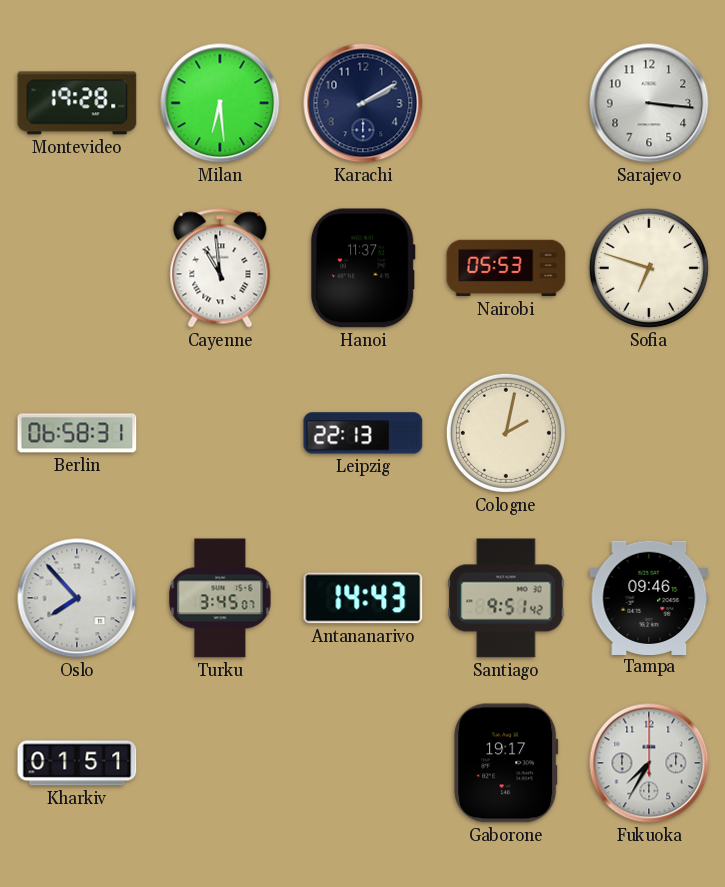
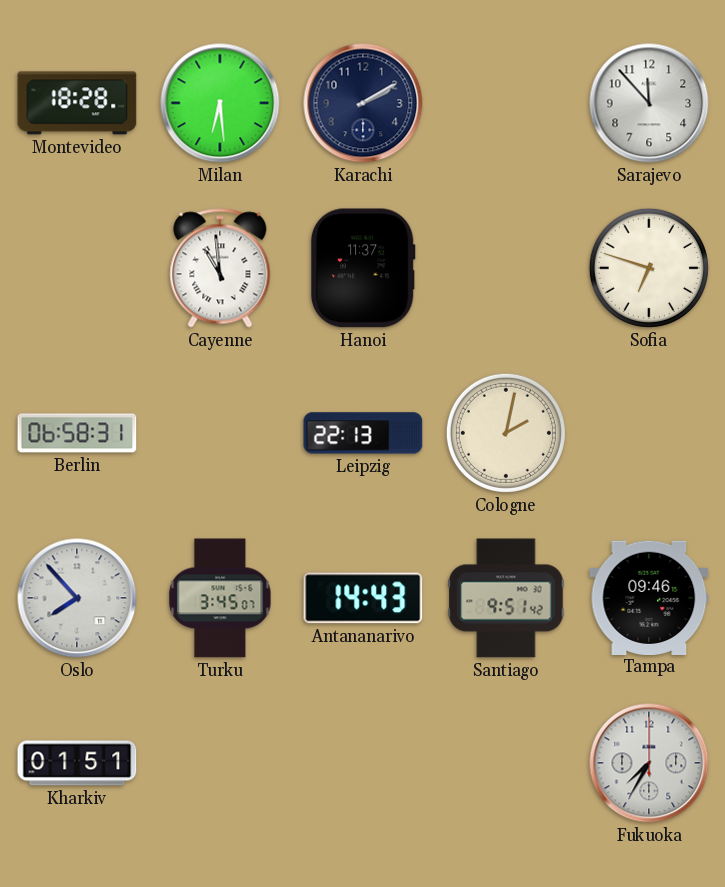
Montevideo: 19:28 -> 18:28 (77, 103)
Sarajevo: 3:16 -> 11:53 (649, 103)
Nairobi: 05:53 -> none (506, 268)
Gaborone: 19:17 -> none (506, 763)
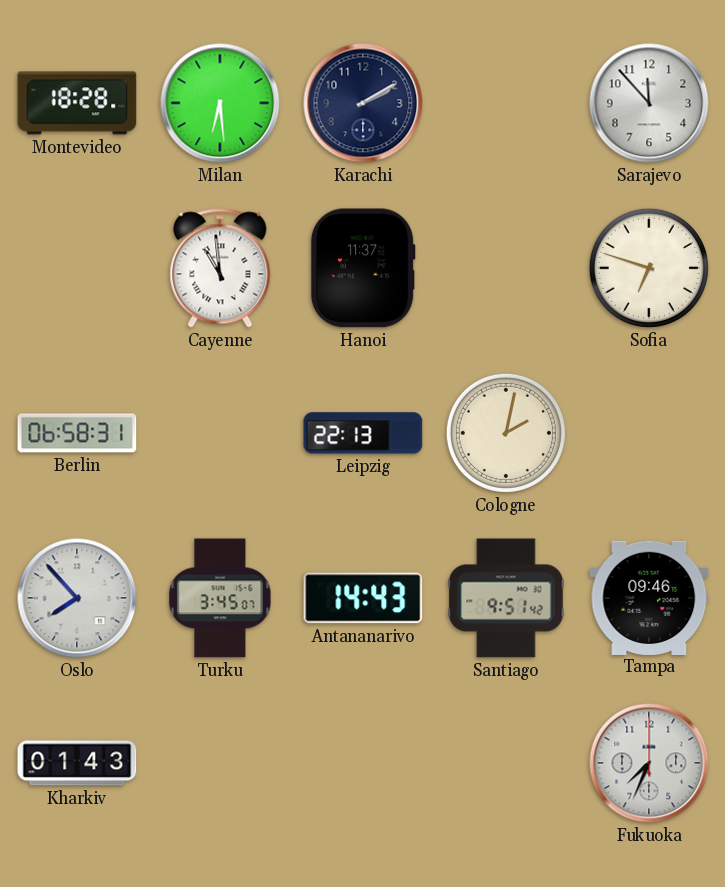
Kharkiv: 01:51 -> 01:43 (77, 763)
Fukuoka: 7:35 -> 7:34 (649, 763)
